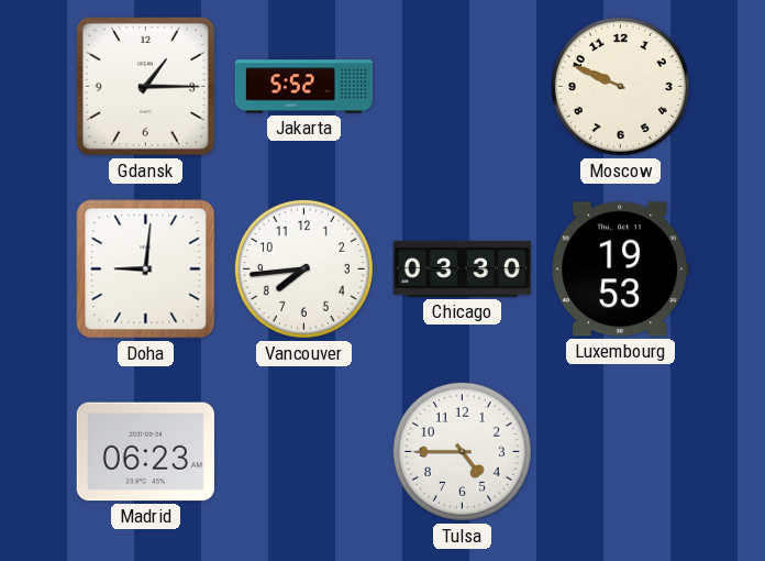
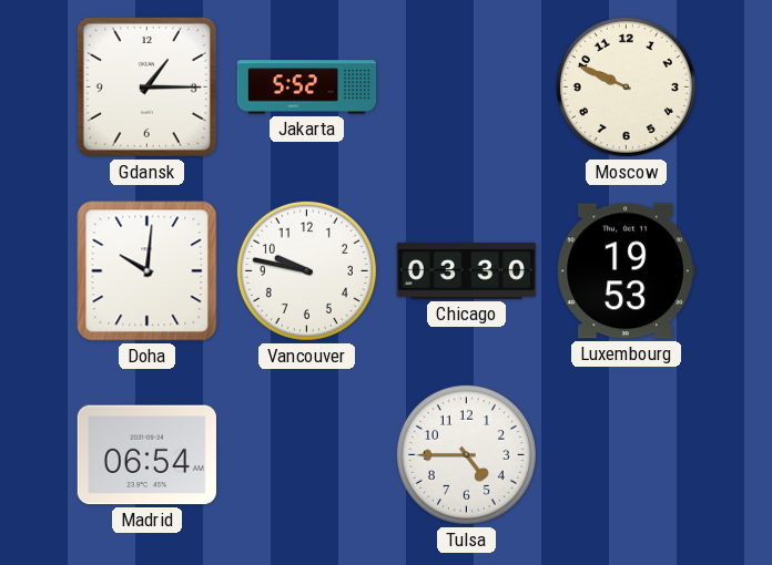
Doha: 9:01 -> 10:01 (148, 271)
Vancouver: 7:44 -> 9:47 (306, 270)
Madrid: 06:23 -> 06:54 (146, 455)
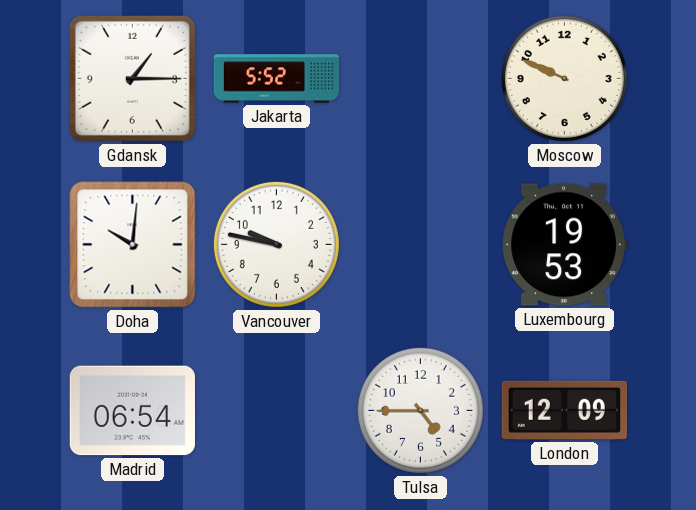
Chicago: 03:30 -> none (466, 270)
London: none -> 12:09 (564, 410)
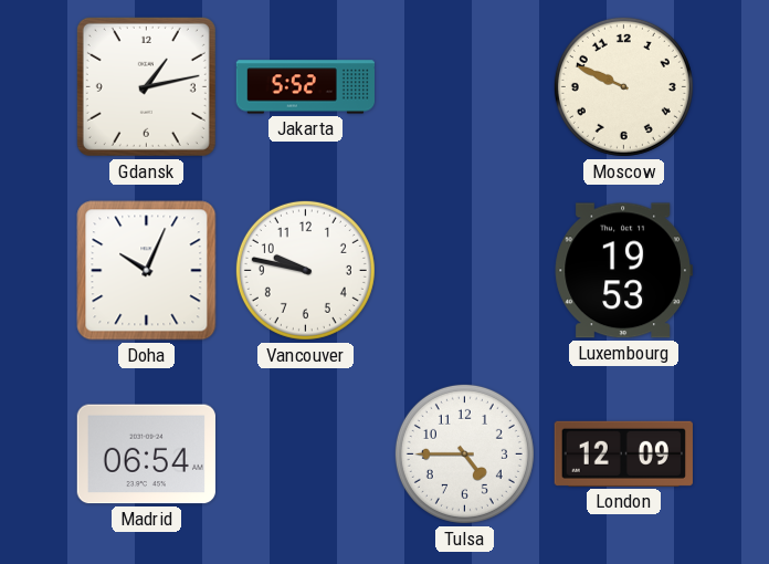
Gdansk: 1:15 -> 1:13 (146, 86)
Doha: 10:01 -> 10:04 (147, 271)
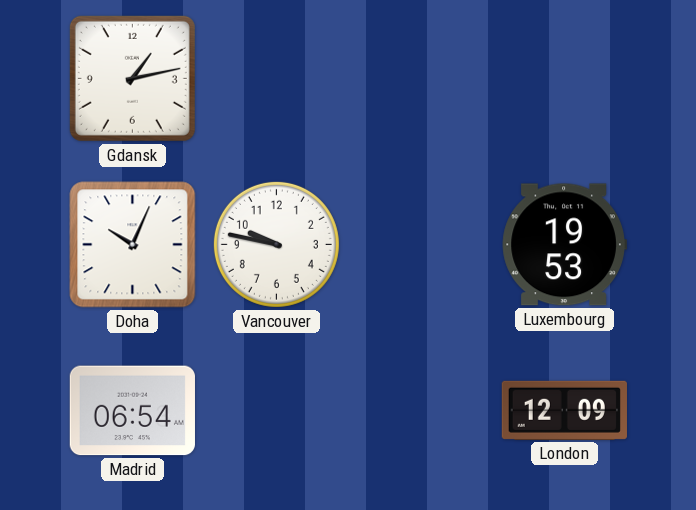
Jakarta: 5:52 -> none (305, 87)
Moscow: 9:49 -> none (623, 86)
Tulsa: 4:45 -> none (464, 453)
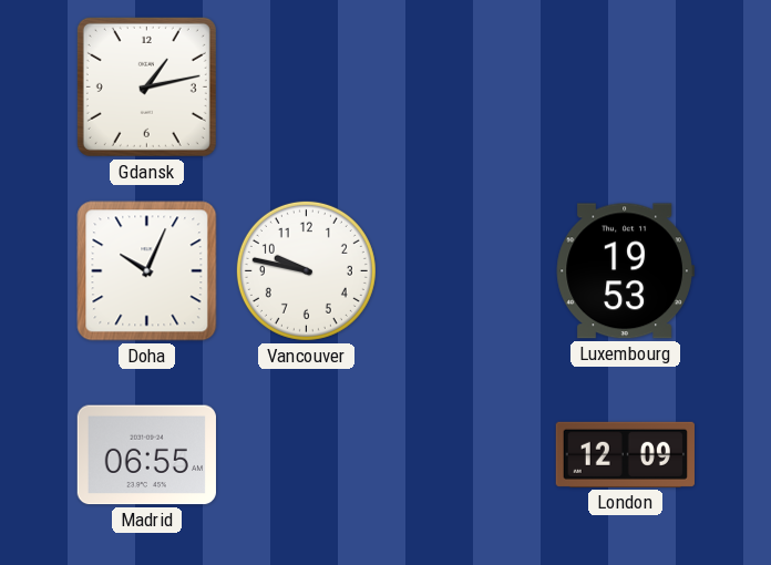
Madrid: 06:54 -> 06:55 (146, 455)
